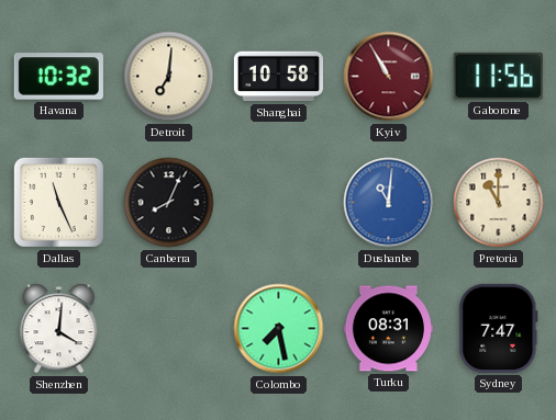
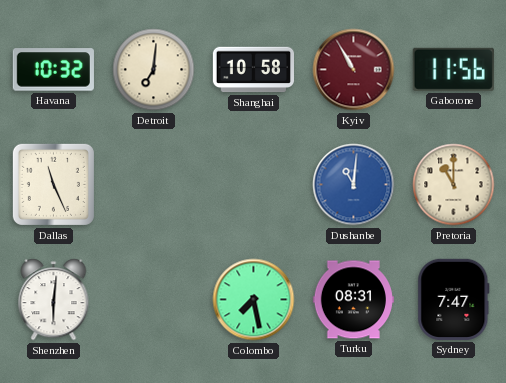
Canberra: 8:04 -> none (169, 203)
Shenzhen: 4:01 -> 6:01 (54, 300)
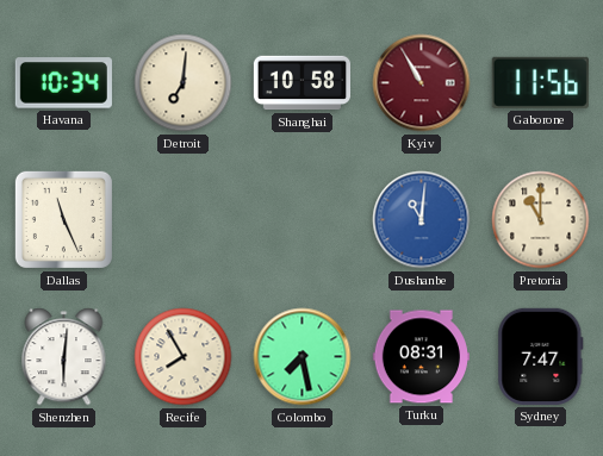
Havana: 10:32 -> 10:34 (63, 83)
Recife: none -> 7:55 (184, 357)
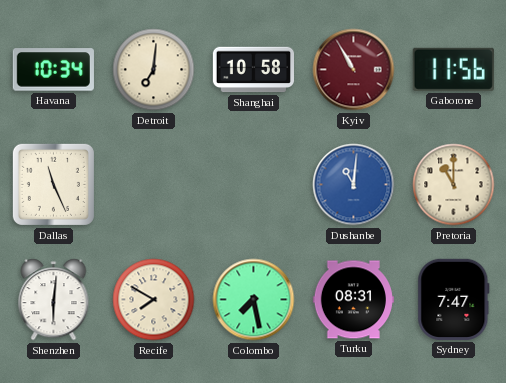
Recife: 7:55 -> 7:50 (154, 300)
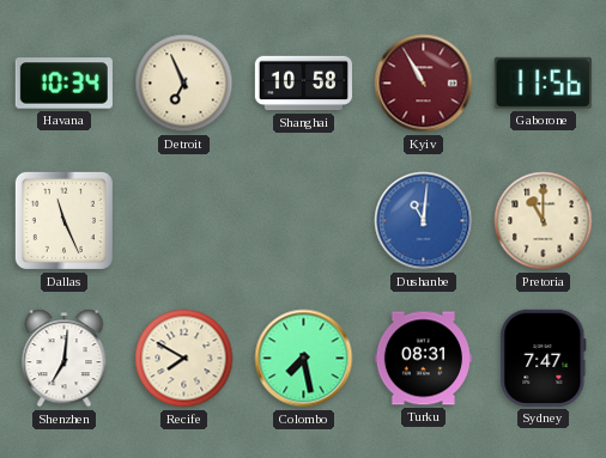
Detroit: 7:01 -> 6:56 (184, 84)
Shenzhen: 6:01 -> 7:01 (65, 359)
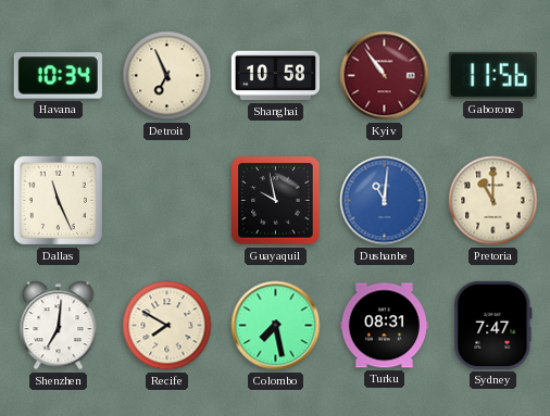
Kyiv: 10:55 -> 10:54 (385, 76)
Guayaquil: none -> 9:58 (276, 201)
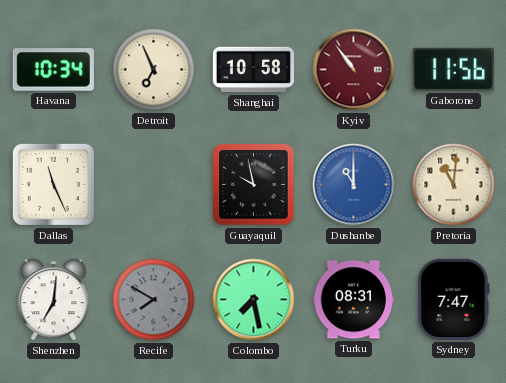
Dushanbe: 11:01 -> 11:00 (354, 185)
Pretoria: 11:00 -> 11:01 (454, 185)
Recife dial: cream -> grey (154, 300)
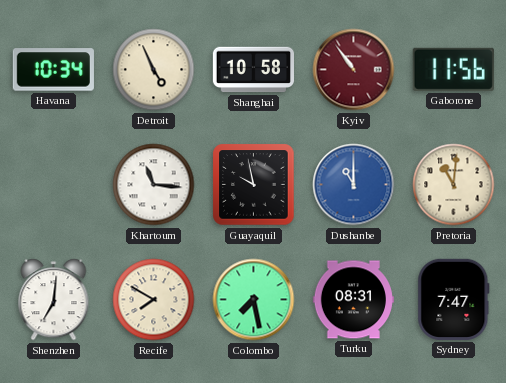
Detroit: 6:56 -> 4:56 (154, 70)
Dallas: 11:26 -> none (53, 184)
Khartoum: none -> 11:16 (154, 185)
Recife dial: grey -> cream (154, 300)
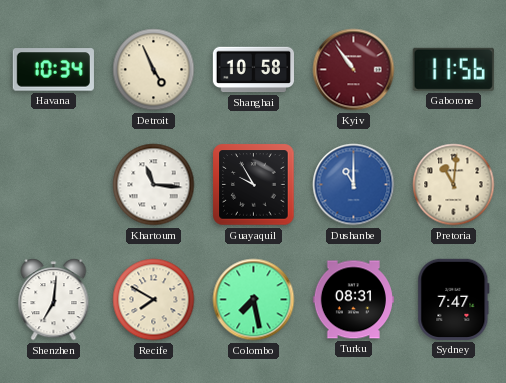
Guayaquil: 9:58 -> 9:55 (254, 185)
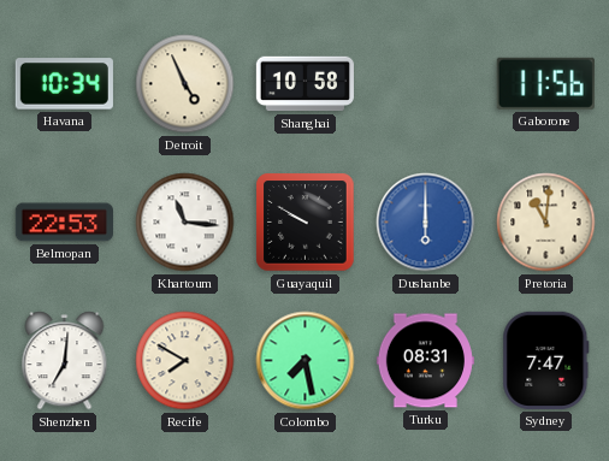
Kyiv: 10:54 -> none (354, 70)
Belmopan: none -> 22:53 (64, 223)
Guayaquil: 9:55 -> 9:50 (306, 223)
Dushanbe: 11:00 -> 6:00 (426, 223)
